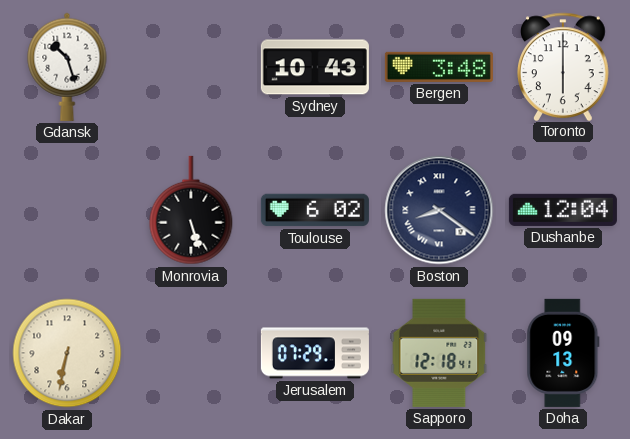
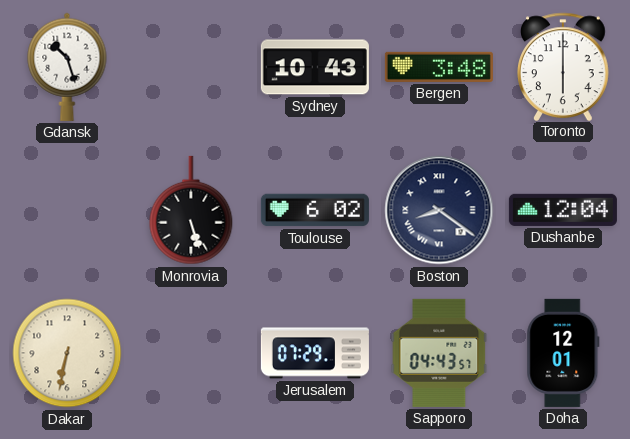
Sapporo: 12:18 -> 04:43 (439, 353)
Doha: 09:13 -> 12:01 (563, 353)
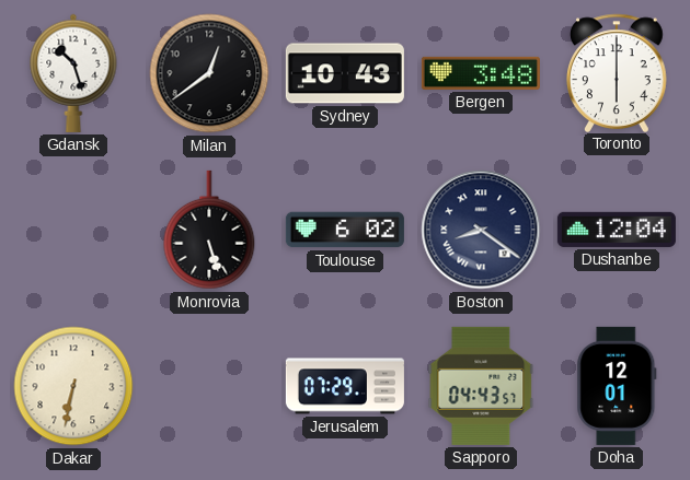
Milan: none -> 12:39 (209, 73)
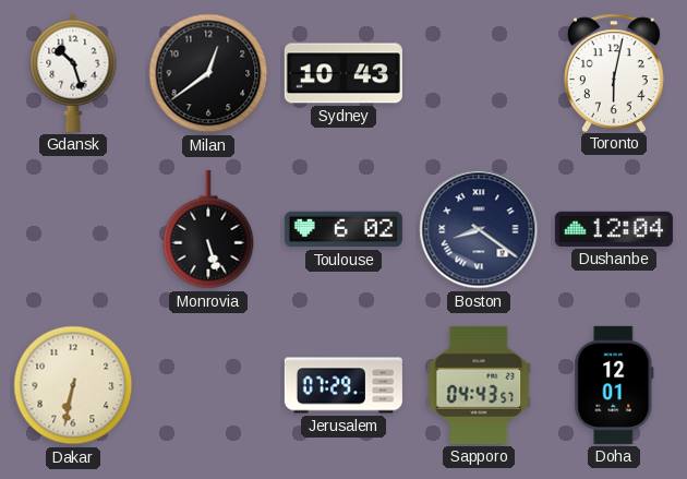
Bergen: 3:48 -> none (481, 73)
Toronto: 6:00 -> 6:02 (615, 72)
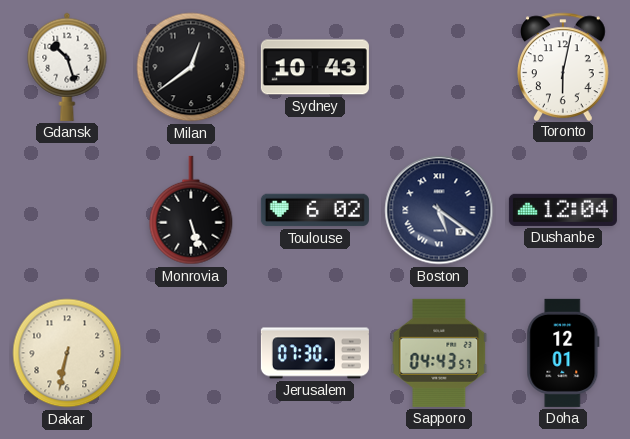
Boston: 8:21 -> 5:21 (439, 210)
Jerusalem: 07:29 -> 07:30 (315, 353)
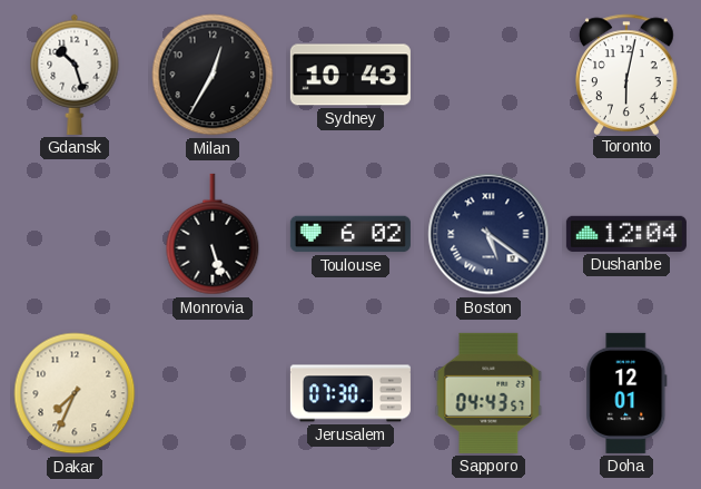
Milan: 12:39 -> 12:35 (213, 75)
Dakar: 6:32 -> 7:34 (75, 393)
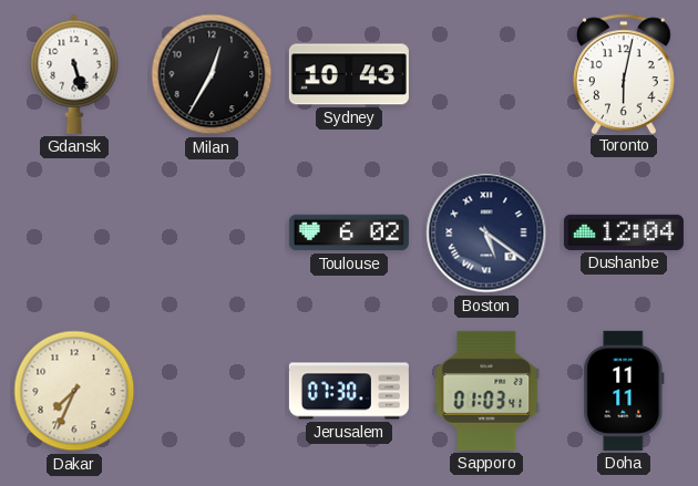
Gdansk: 10:27 -> 5:27 (74, 74)
Monrovia: 5:27 -> none (213, 234)
Sapporo: 04:43 -> 01:03 (486, 391)
Doha: 12:01 -> 11:11 (624, 391)
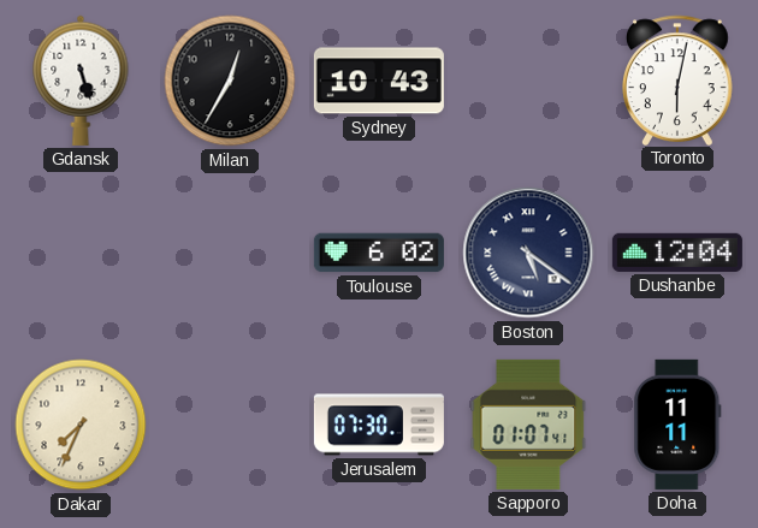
Sapporo: 01:03 -> 01:07 (528, 425)
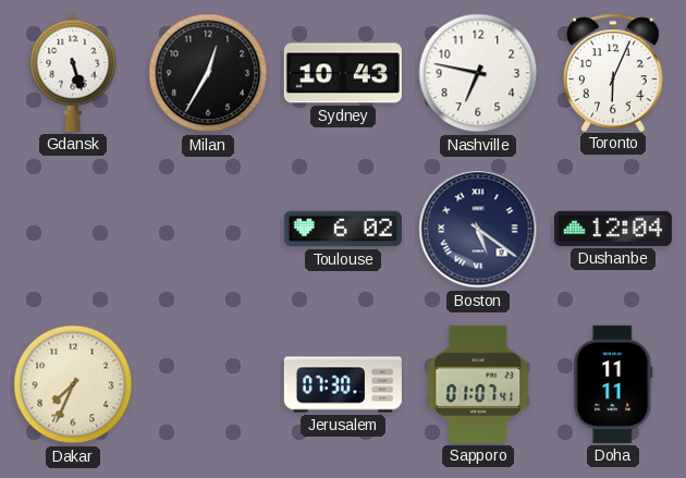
Nashville: none -> 6:47 (478, 73)
Toronto: 6:02 -> 6:04 (614, 72)
